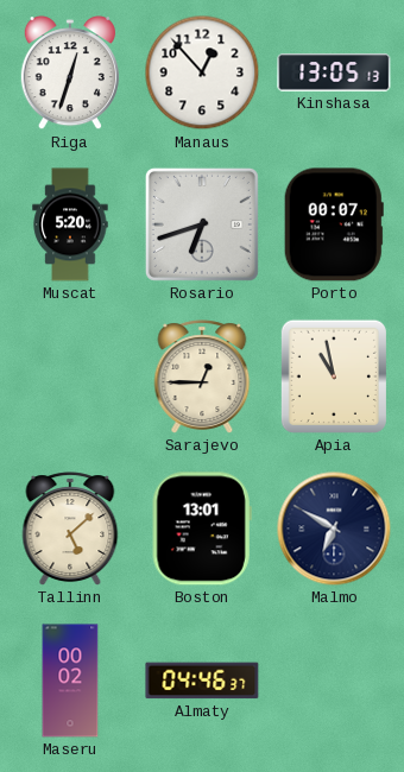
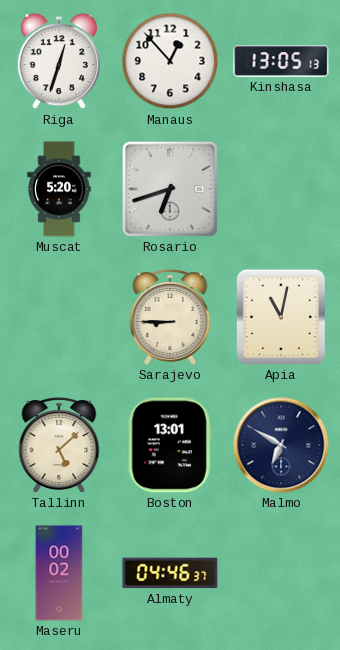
Porto: 00:07 -> none (334, 224)
Sarajevo: 12:45 -> 8:45 (170, 317)
Apia: 10:58 -> 11:02 (281, 317)
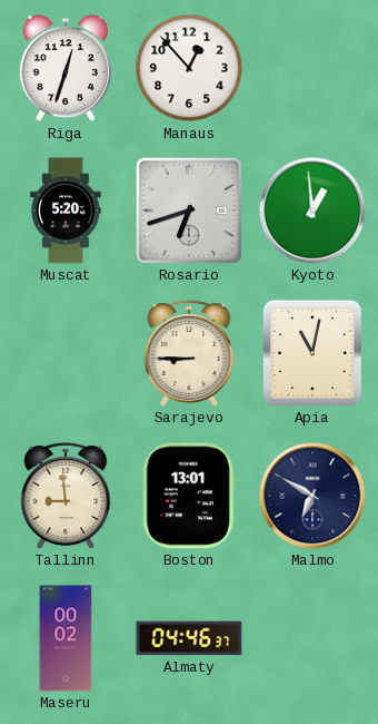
Kinshasa: 13:05 -> none (281, 61)
Kyoto: none -> 12:59 (312, 211)
Tallinn: 5:08 -> 8:59 (66, 496)
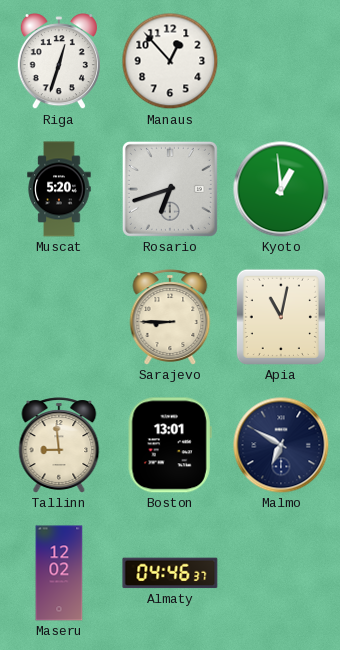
Maseru: 00:02 -> 12:02 (59, 573)
